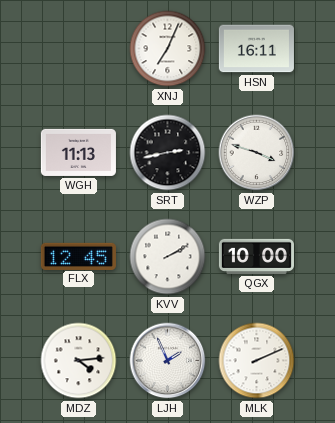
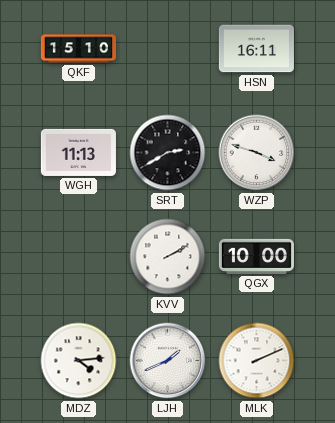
QKF: none -> 15:10 (78, 49)
XNJ: 7:04 -> none (168, 49)
SRT: 2:43 -> 2:40 (168, 153)
FLX: 12:45 -> none (78, 256)
LJH: 1:56 -> 1:41 (168, 361)
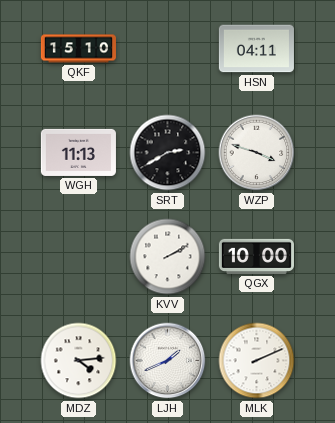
HSN: 16:11 -> 04:11 (256, 49)
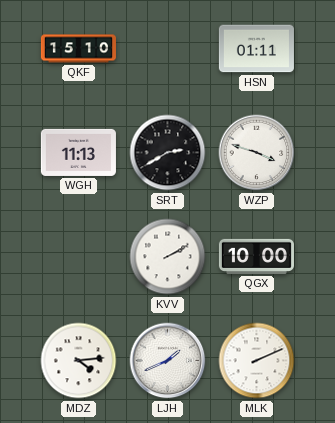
HSN: 04:11 -> 01:11 (256, 49)
